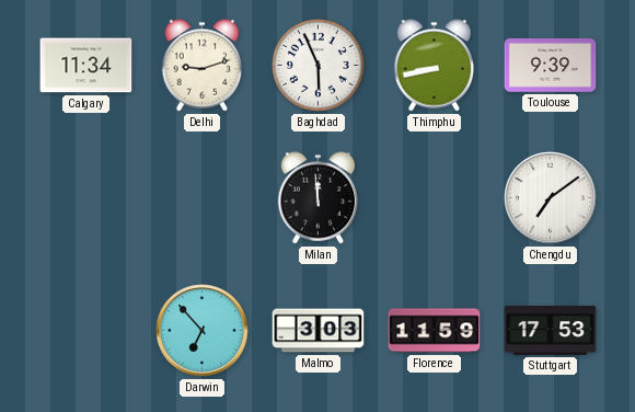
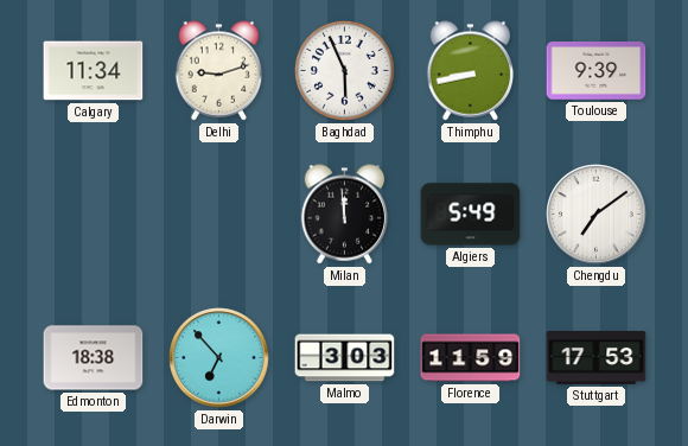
Algiers: none -> 5:49 (471, 215)
Edmonton: none -> 18:38 (94, 358)
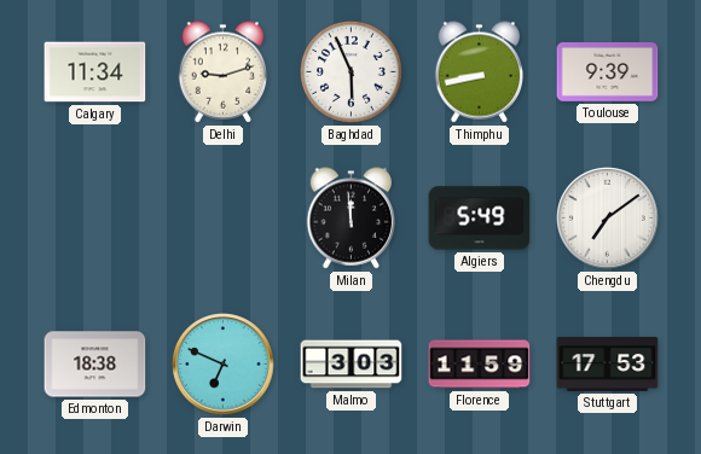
Darwin: 6:53 -> 6:49 (224, 365)
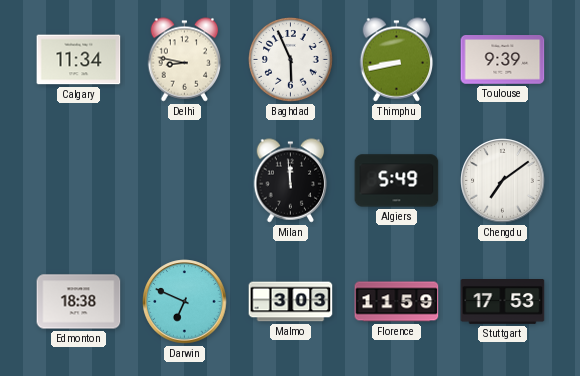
Delhi: 9:12 -> 8:47 (185, 60)
